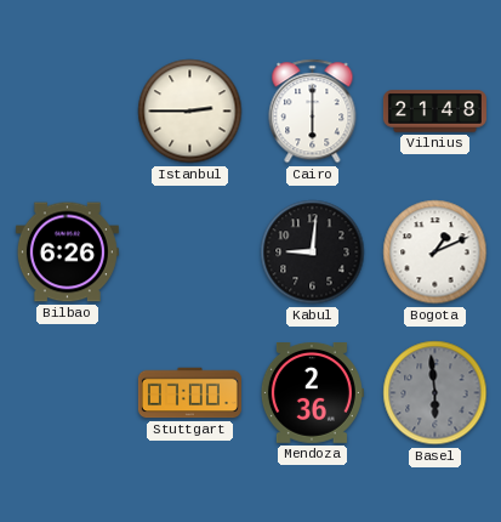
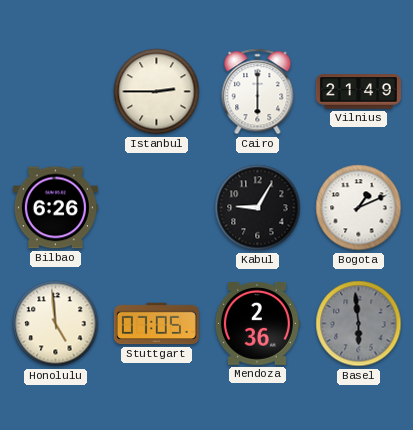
Vilnius: 21:48 -> 21:49 (358, 92)
Kabul: 9:01 -> 9:05 (258, 208)
Honolulu: none -> 4:59 (56, 324)
Stuttgart: 07:00 -> 07:05 (156, 324)
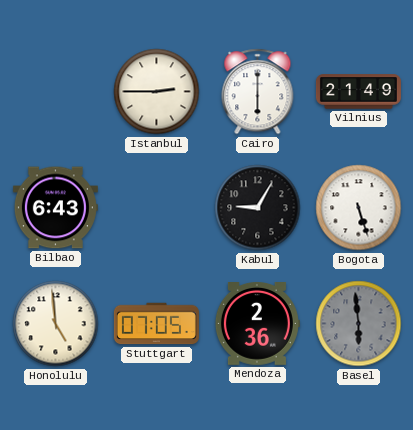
Bilbao: 6:26 -> 6:43 (55, 208)
Bogota: 1:11 -> 5:27 (359, 208)
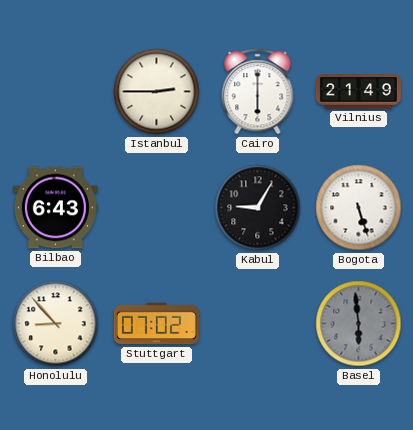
Honolulu: 4:59 -> 8:53 (56, 324)
Stuttgart: 07:05 -> 07:02 (156, 324)
Mendoza: 2:36 -> none (257, 324)
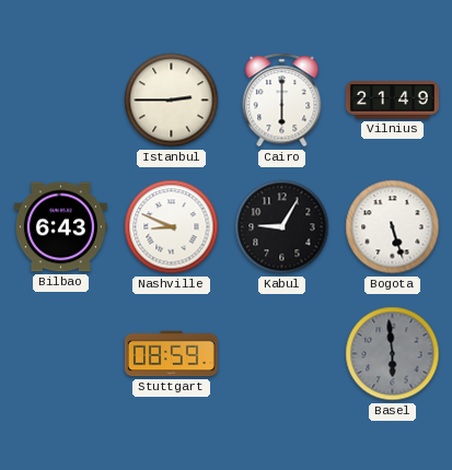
Nashville: none -> 8:49 (172, 227)
Honolulu: 8:53 -> none (56, 324)
Stuttgart: 07:02 -> 08:59 (171, 354)
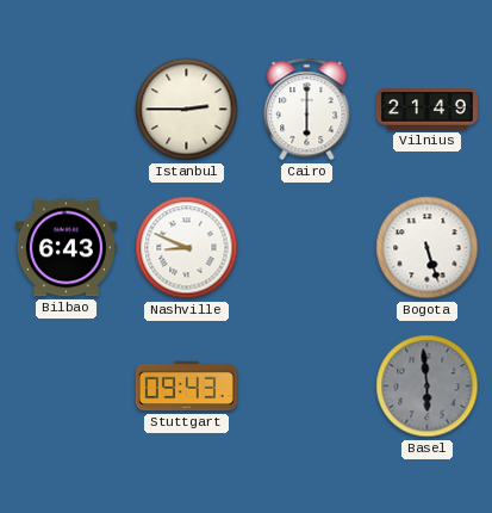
Kabul: 9:05 -> none (282, 227)
Stuttgart: 08:59 -> 09:43 (186, 387)
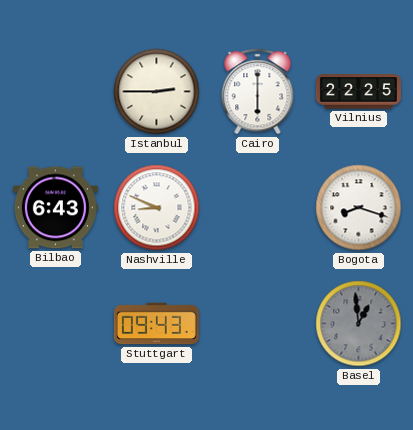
Vilnius: 21:49 -> 22:25 (358, 92)
Bogota: 5:27 -> 8:18 (359, 208)
Basel: 5:59 -> 12:59 (359, 324)
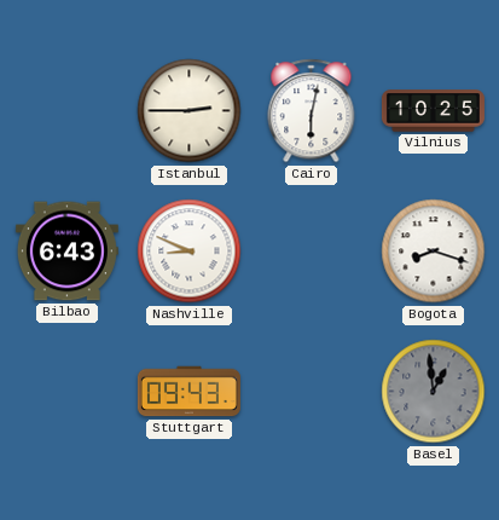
Cairo: 6:00 -> 6:02 (312, 111)
Vilnius: 22:25 -> 10:25 (433, 111)
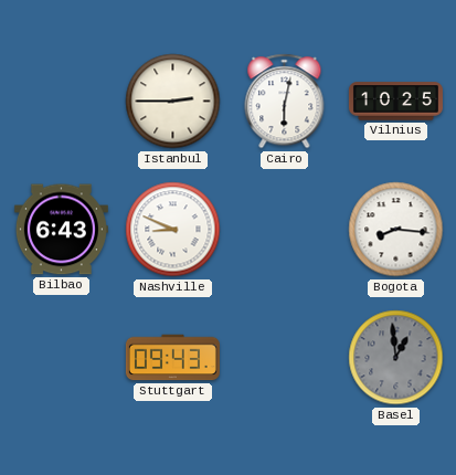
Bogota: 8:18 -> 8:16 (396, 230)
